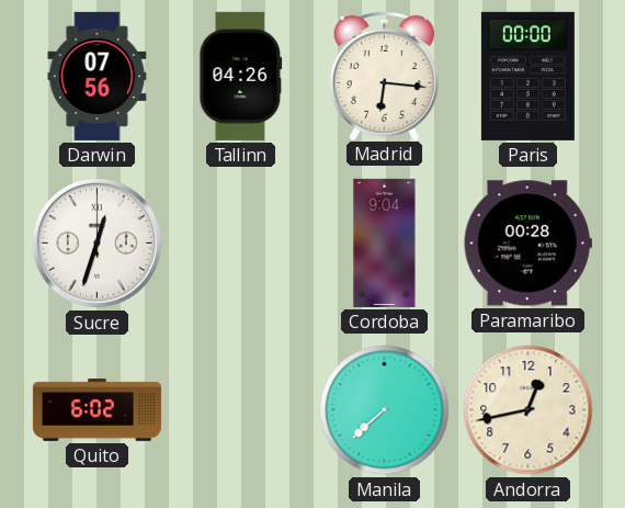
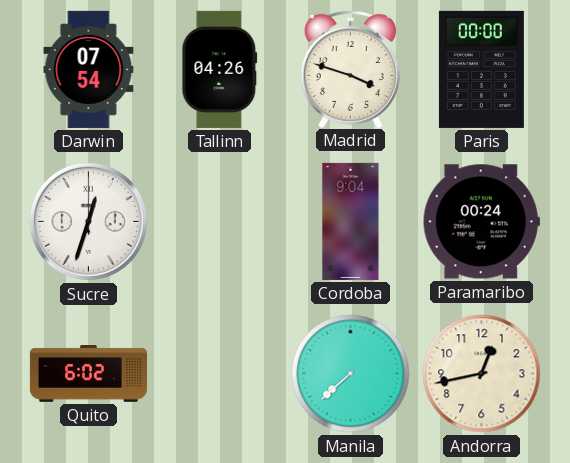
Darwin: 07:56 -> 07:54 (89, 69)
Madrid: 6:16 -> 3:48 (350, 68)
Paramaribo: 00:28 -> 00:24 (481, 222)
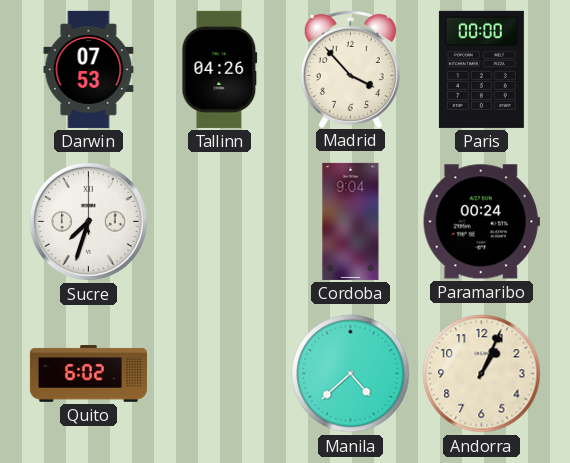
Darwin: 07:54 -> 07:53 (89, 69)
Madrid: 3:48 -> 3:53 (350, 68)
Sucre: 12:33 -> 7:33 (88, 221)
Manila: 7:38 -> 4:38 (351, 374)
Andorra: 12:43 -> 1:04 (482, 374)
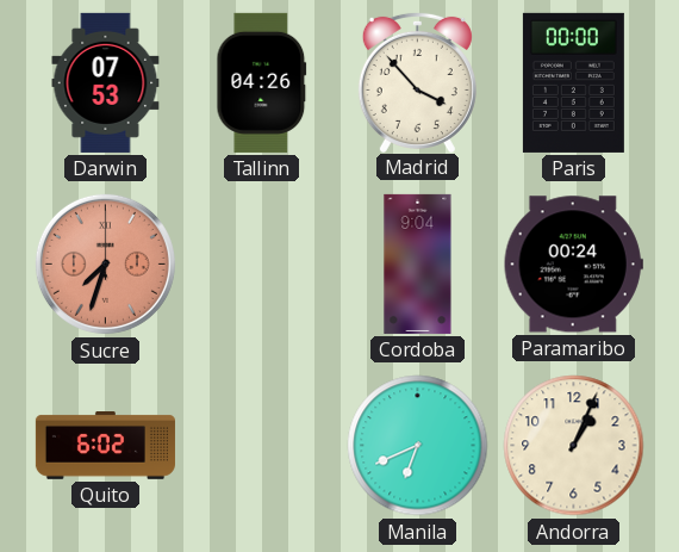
Sucre dial: white -> salmon (105, 263)
Manila: 4:38 -> 6:41 (418, 446)
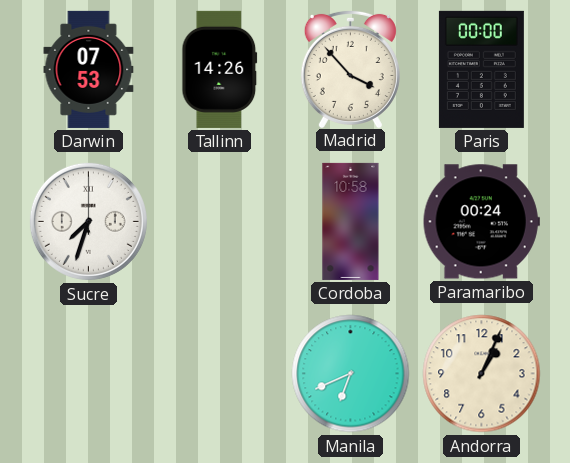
Tallinn: 04:26 -> 14:26 (220, 69)
Sucre dial: salmon -> white (88, 221)
Cordoba: 9:04 -> 10:58 (351, 221)
Quito: 6:02 -> none (105, 446)
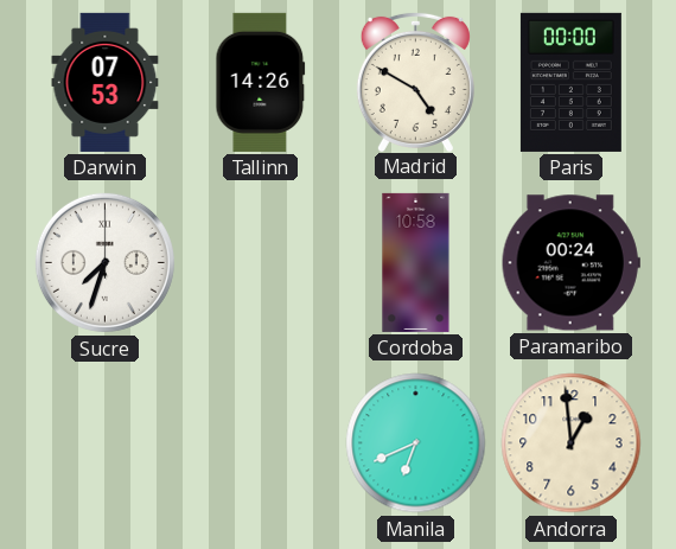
Madrid: 3:53 -> 4:50 (415, 81)
Andorra: 1:04 -> 12:59 (572, 443)
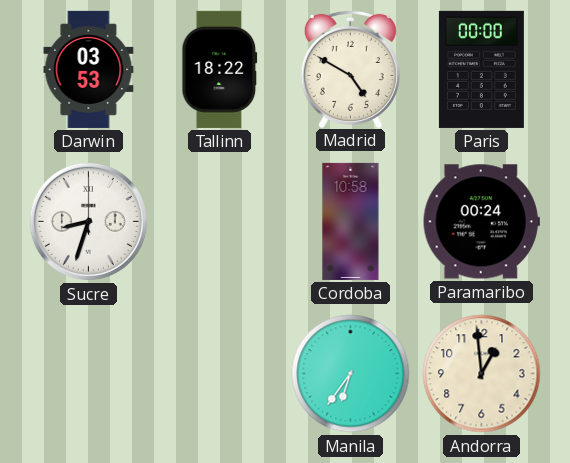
Darwin: 07:53 -> 03:53 (89, 69)
Tallinn: 14:26 -> 18:22 (220, 69)
Sucre: 7:33 -> 8:33 (88, 221)
Manila: 6:41 -> 6:36 (351, 374)
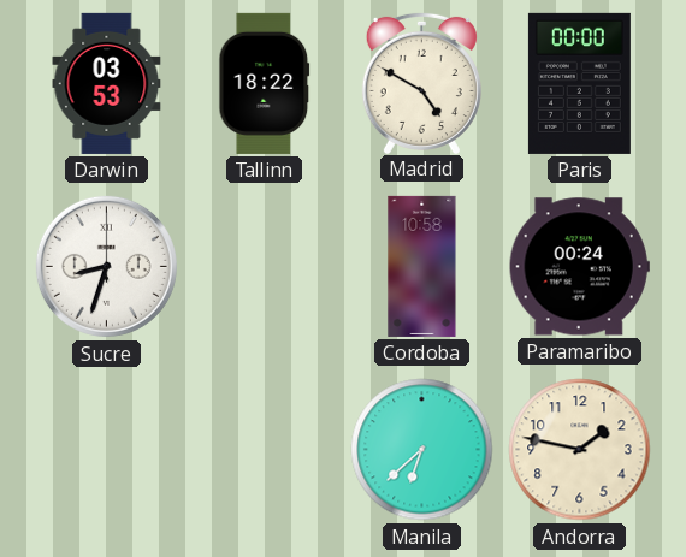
Manila: 6:36 -> 6:38 (422, 450)
Andorra: 12:59 -> 1:47 (580, 450)
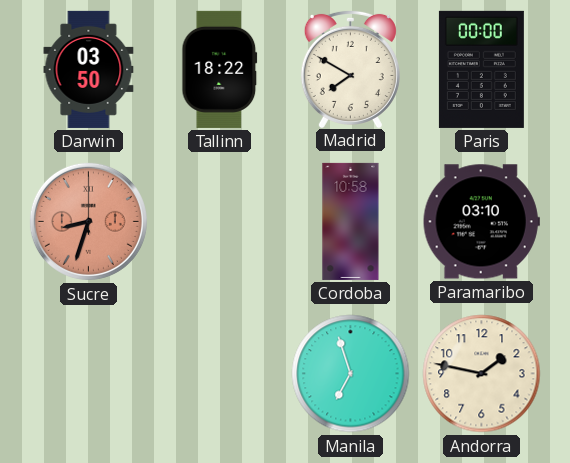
Darwin: 03:53 -> 03:50 (89, 69)
Madrid: 4:50 -> 7:50 (350, 68)
Sucre dial: white -> salmon (88, 221)
Paramaribo: 00:24 -> 03:10 (481, 222)
Manila: 6:38 -> 6:57 (351, 374)
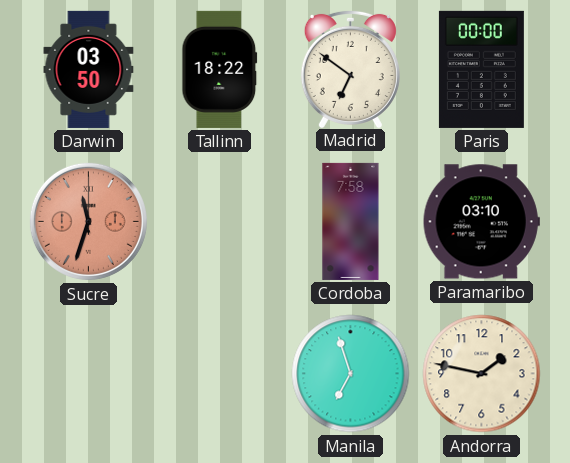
Madrid: 7:50 -> 6:51 (350, 68)
Sucre: 8:33 -> 11:33 (88, 221)
Cordoba: 10:58 -> 7:58 (351, 221)
